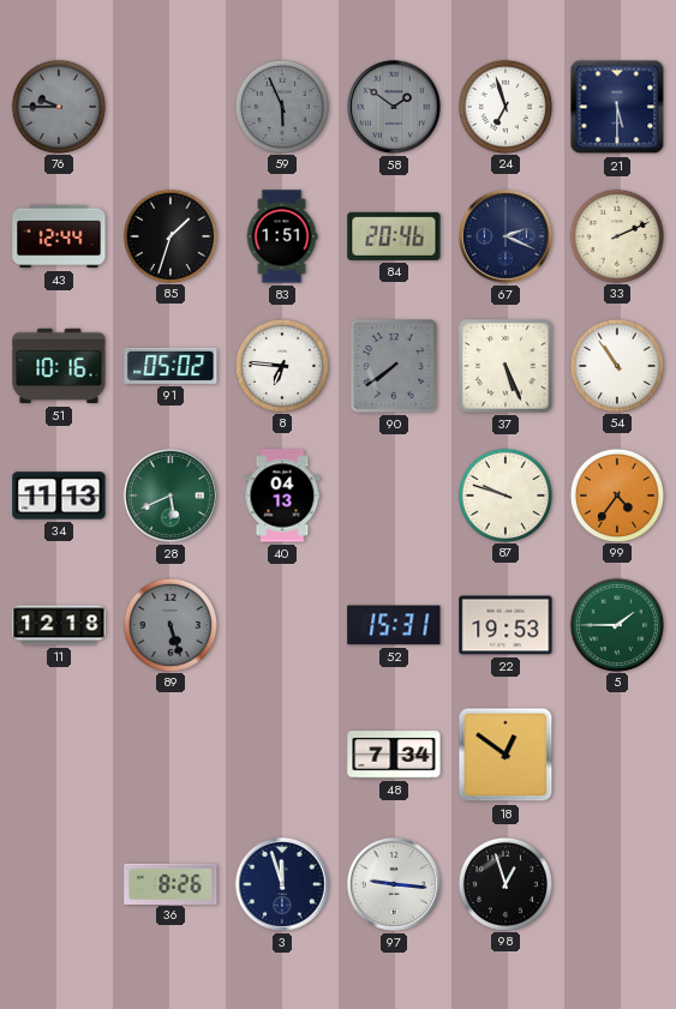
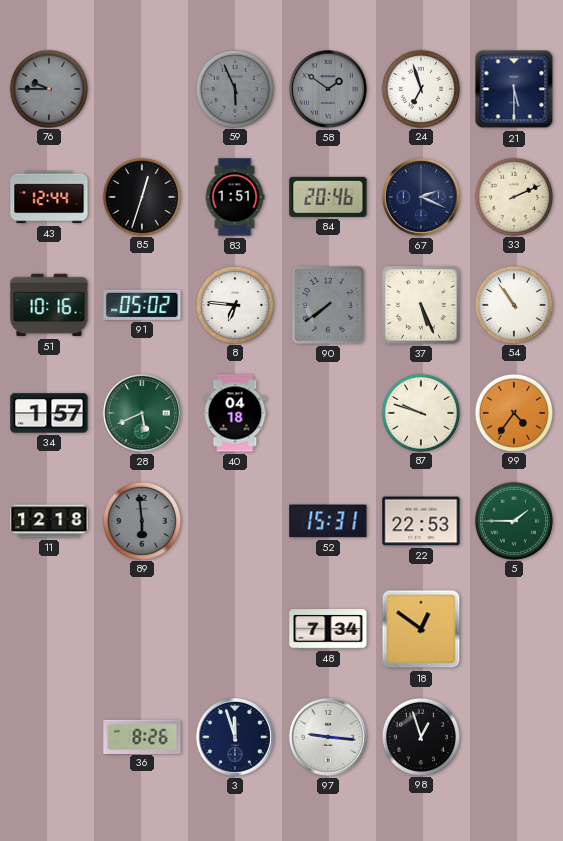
85: 1:33 -> 12:33 (141, 196)
34: 11:13 -> 1:57 (49, 413)
40: 04:13 -> 04:18 (235, 413)
89: 5:27 -> 5:59 (141, 520)
22: 19:53 -> 22:53 (421, 521)
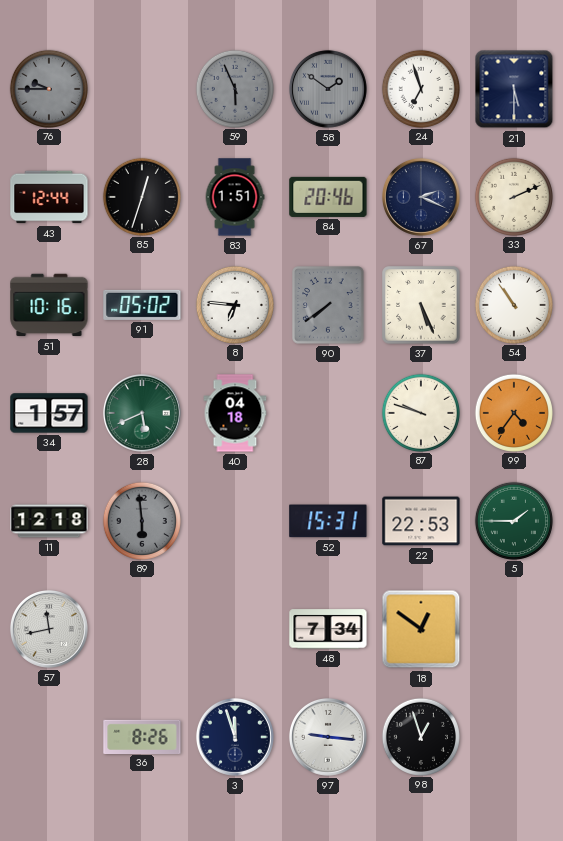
57: none -> 11:43 (49, 629)
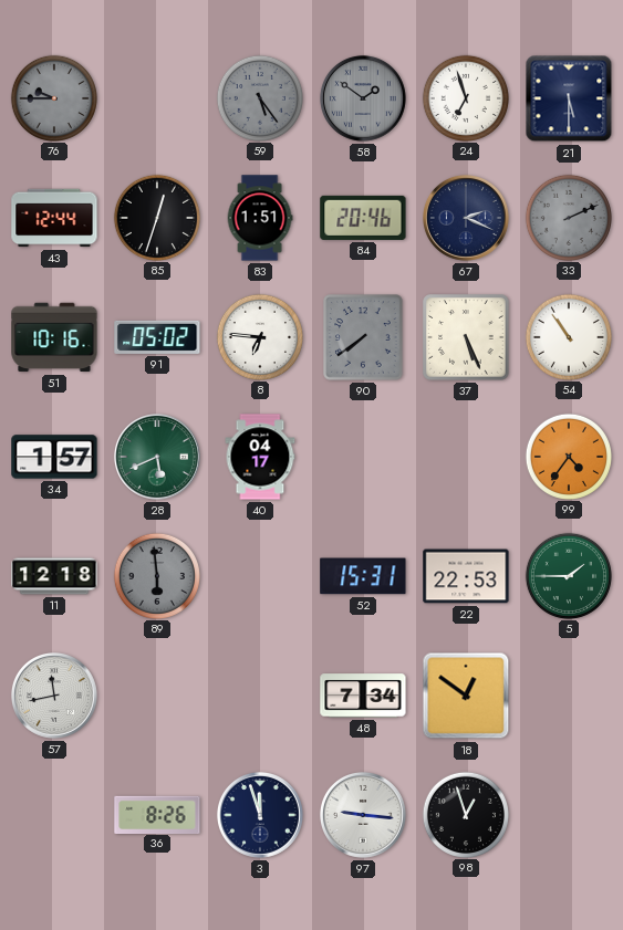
59: 5:56 -> 5:24 (259, 97)
33 dial: cream -> grey (568, 217)
40: 04:18 -> 04:17 (260, 457)
87: 9:48 -> none (420, 412)
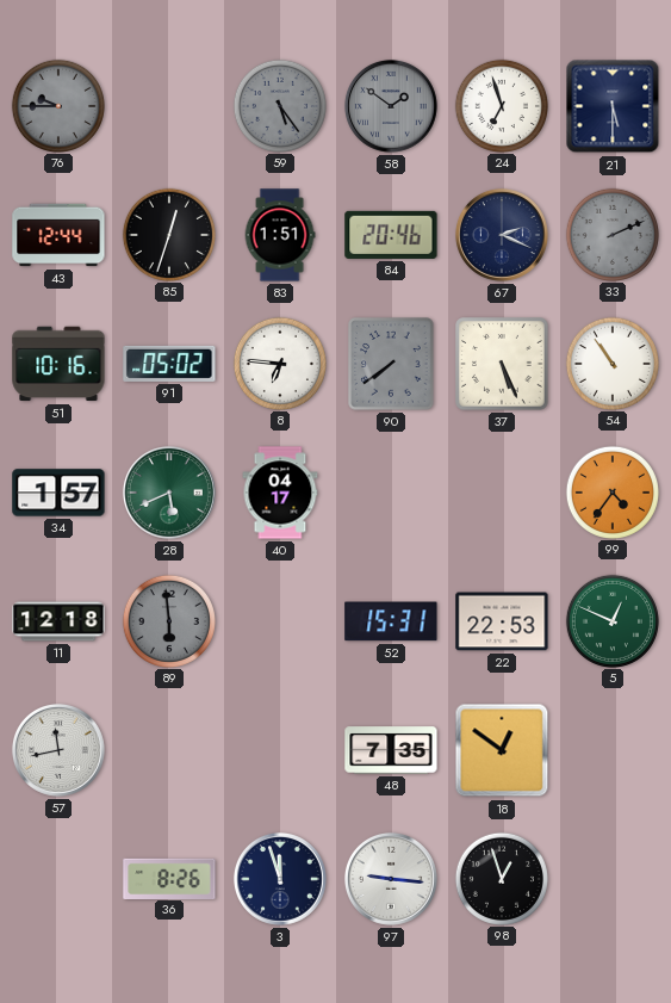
5: 1:45 -> 12:49 (611, 620)
48: 7:34 -> 7:35 (391, 750)
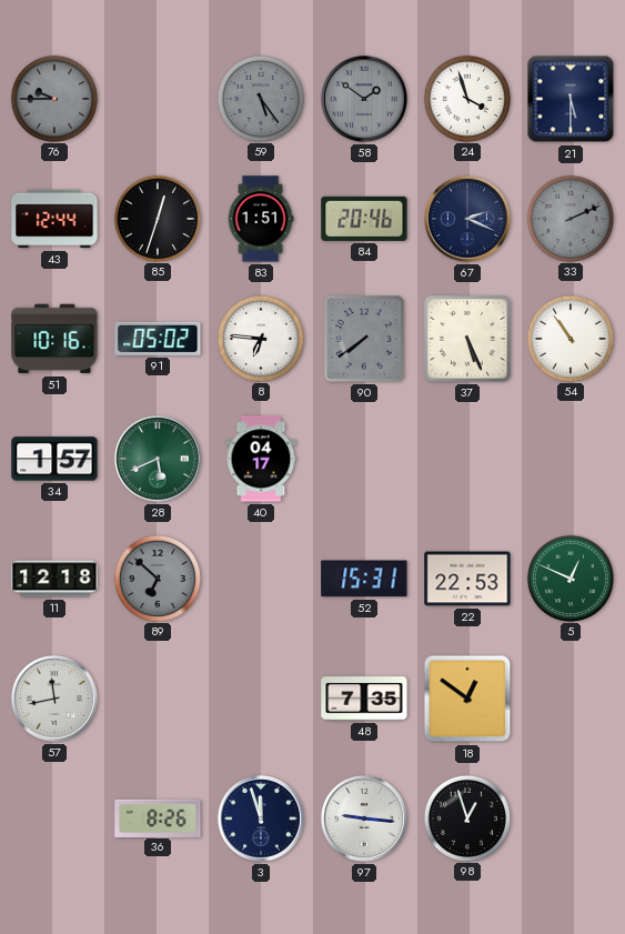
24: 6:57 -> 3:57 (466, 98)
99: 4:36 -> none (611, 491)
89: 5:59 -> 6:52 (157, 578)
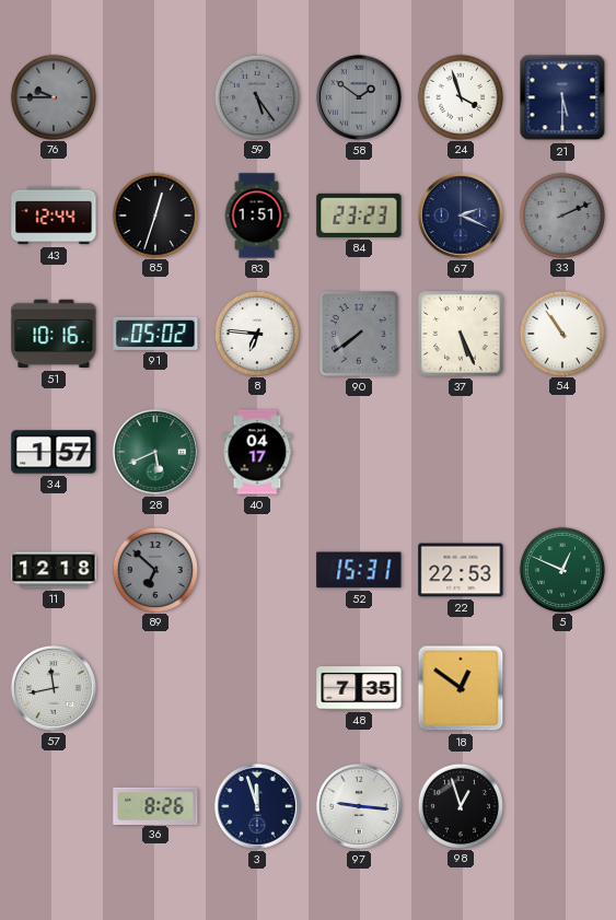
84: 20:46 -> 23:23 (359, 216)
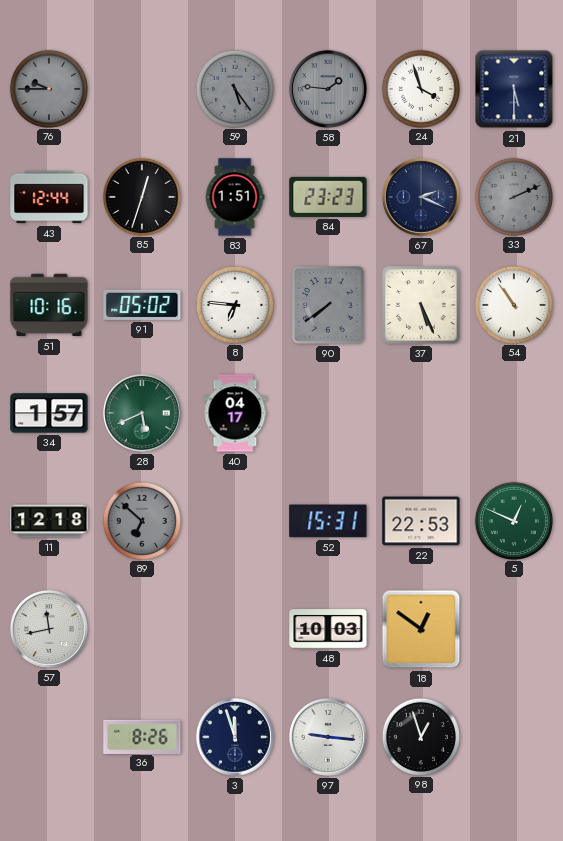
58: 1:51 -> 1:46 (328, 89)
48: 7:35 -> 10:03 (328, 629)
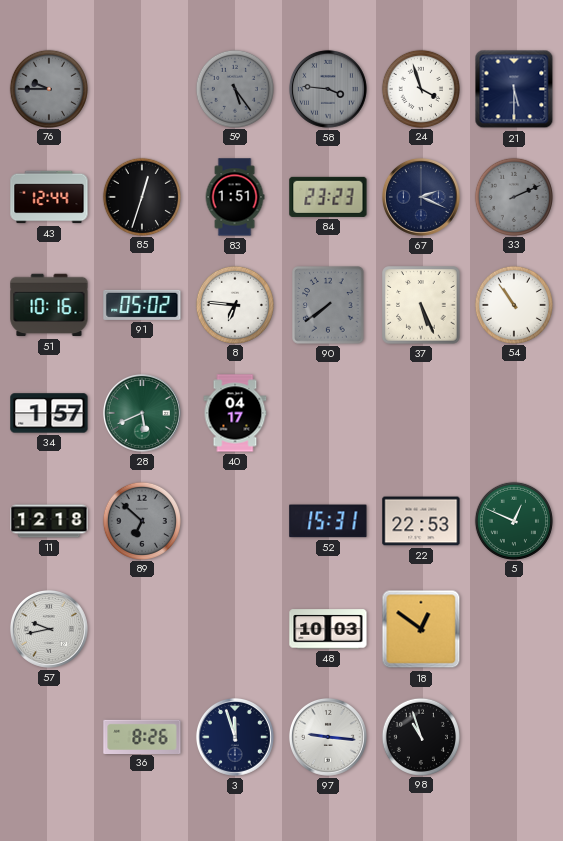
58: 1:46 -> 3:46 (328, 89)
57: 11:43 -> 9:43 (49, 629)
98: 12:57 -> 10:57 (420, 736)
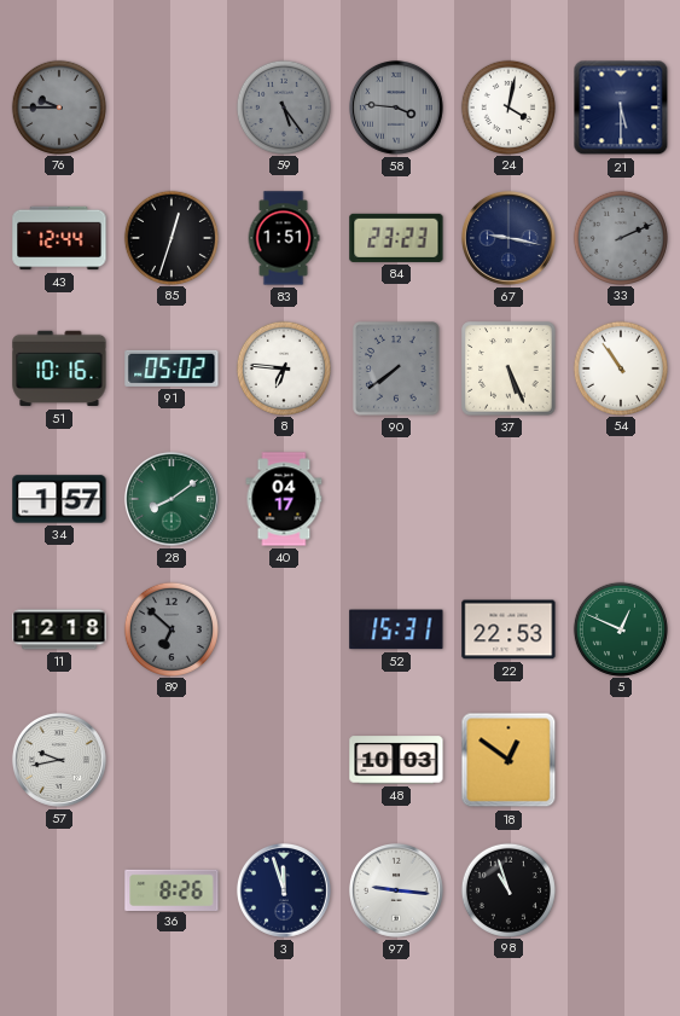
24: 3:57 -> 4:02 (507, 106)
67: 2:19 -> 9:17 (508, 238)
28: 5:41 -> 8:09 (172, 499)
